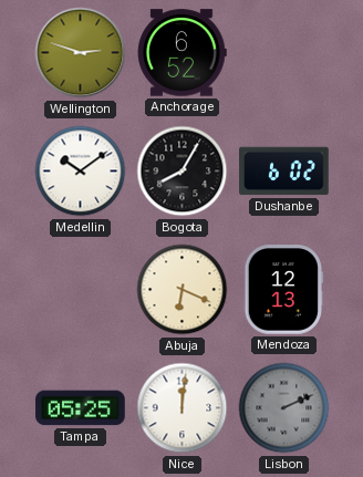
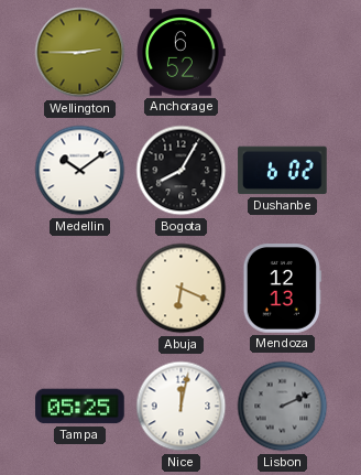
Wellington: 2:48 -> 2:45 (80, 53)
Nice: 12:01 -> 12:02 (182, 407)
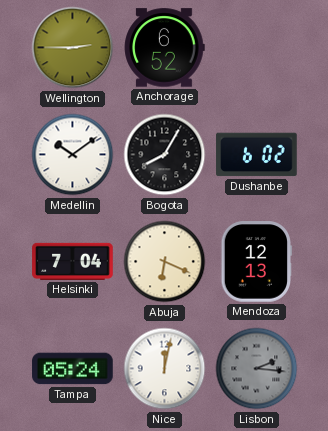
Helsinki: none -> 7:04 (73, 261)
Tampa: 05:25 -> 05:24 (73, 369)
Lisbon: 2:11 -> 2:16 (257, 369)
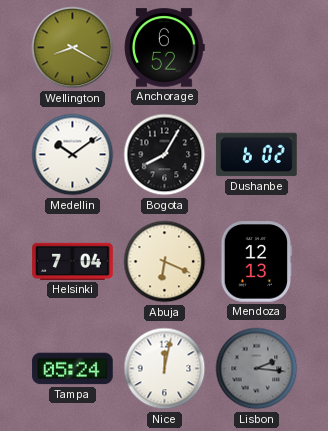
Wellington: 2:45 -> 8:20 (73, 48)
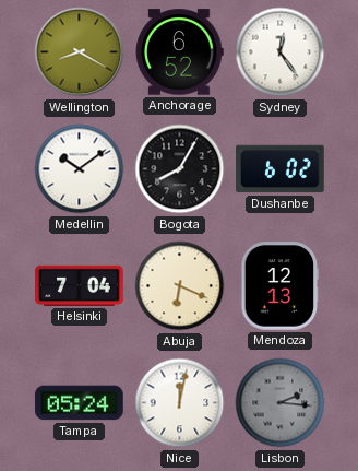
Sydney: none -> 12:24 (281, 52)
